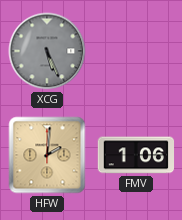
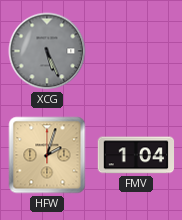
HFW: 2:01 -> 2:03 (47, 155)
FMV: 1:06 -> 1:04 (136, 155)
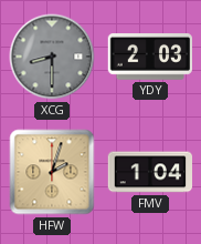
XCG: 5:26 -> 8:30 (52, 57)
YDY: none -> 2:03 (150, 58)
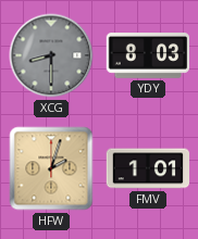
YDY: 2:03 -> 8:03 (148, 56)
FMV: 1:04 -> 1:01 (148, 168)
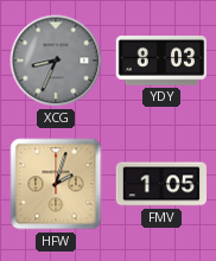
XCG: 8:30 -> 8:34 (56, 61)
FMV: 1:01 -> 1:05 (161, 184)
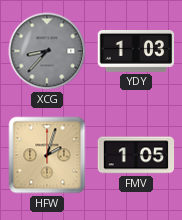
XCG: 8:34 -> 8:37 (47, 51)
YDY: 8:03 -> 1:03 (136, 52)
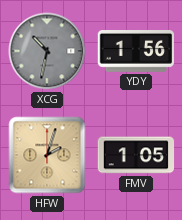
XCG: 8:37 -> 10:32 (47, 51)
YDY: 1:03 -> 1:56 (136, 52)
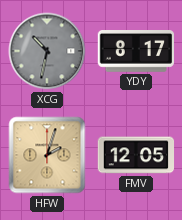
YDY: 1:56 -> 8:17 (136, 52)
FMV: 1:05 -> 12:05 (136, 155)
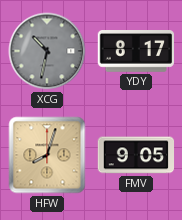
HFW: 2:03 -> 8:03 (47, 155)
FMV: 12:05 -> 9:05 (136, 155)
